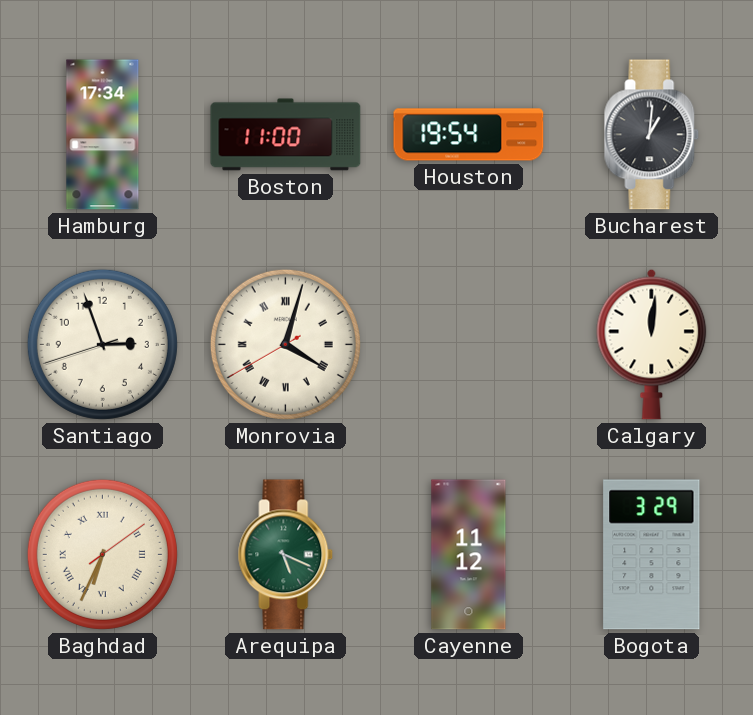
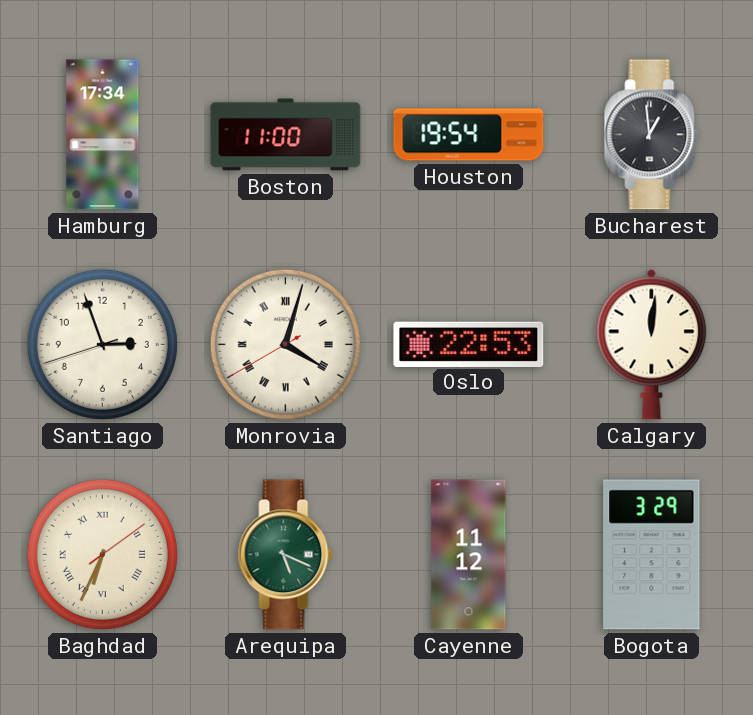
Bucharest: 1:01 -> 12:59 (652, 135)
Oslo: none -> 22:53 (469, 344)
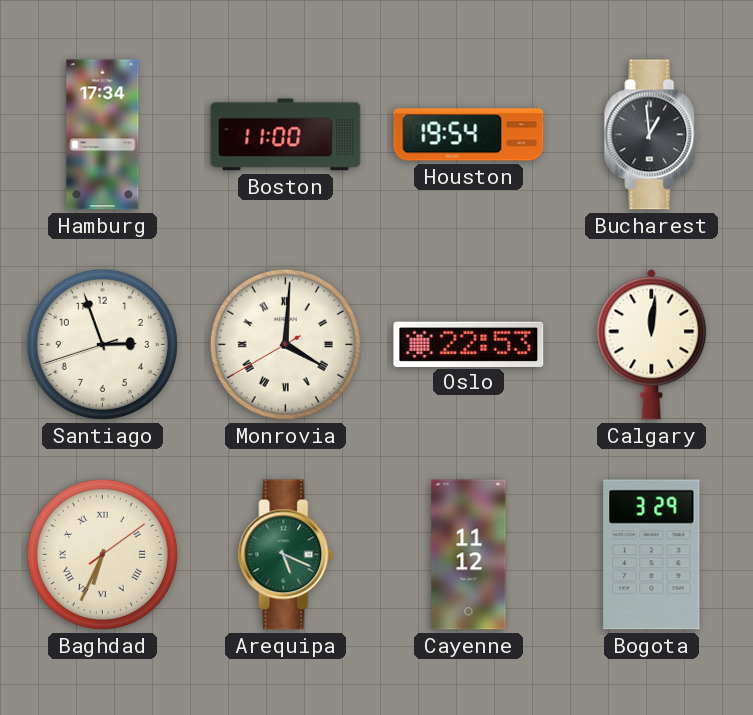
Monrovia: 4:02 -> 4:00 (285, 344)
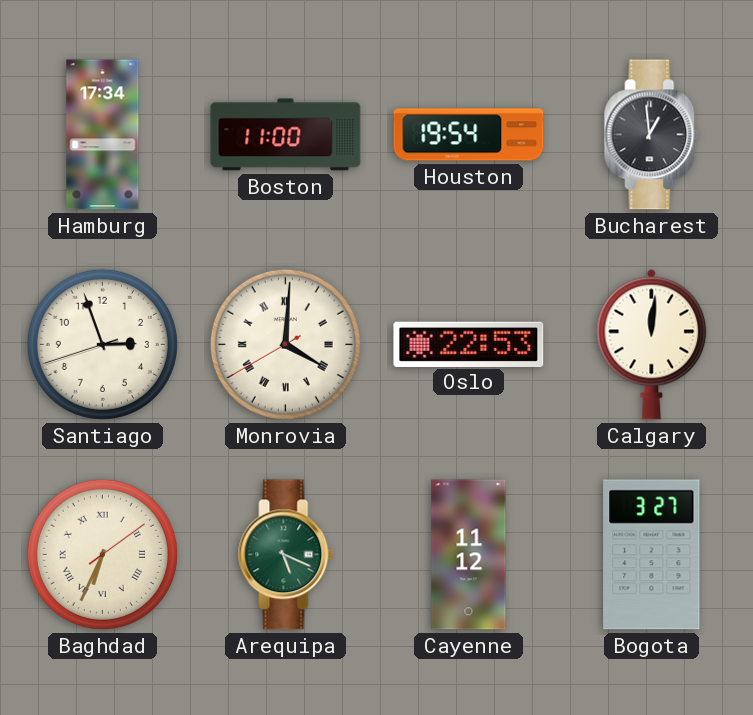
Bogota: 3:29 -> 3:27 (652, 555)
